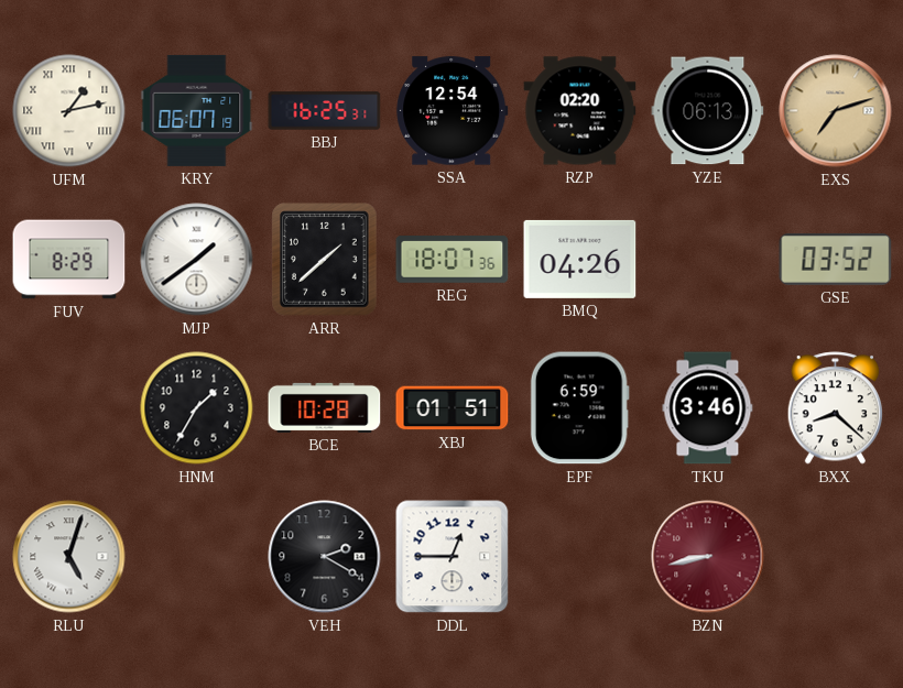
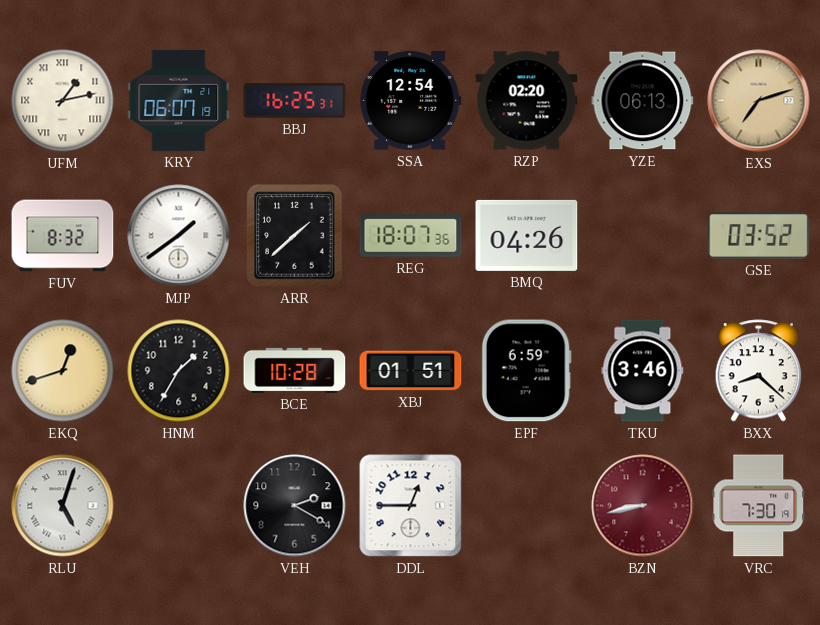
FUV: 8:29 -> 8:32 (63, 236)
EKQ: none -> 12:42 (63, 371)
VRC: none -> 7:30 (759, 506)
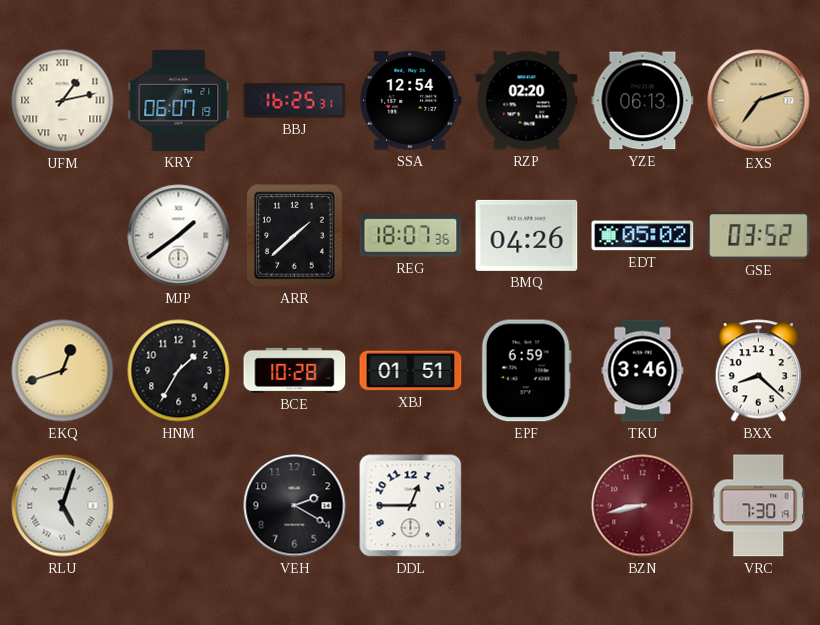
FUV: 8:32 -> none (63, 236)
EDT: none -> 05:02 (643, 236)
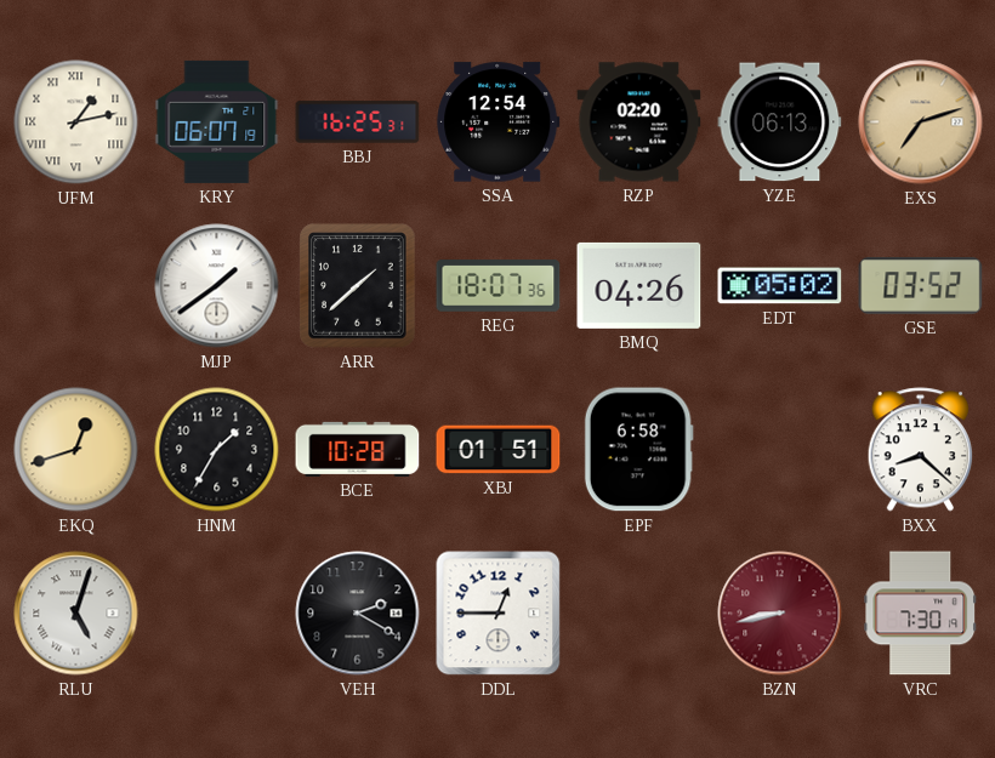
EPF: 6:59 -> 6:58 (638, 450)
TKU: 3:46 -> none (643, 371)
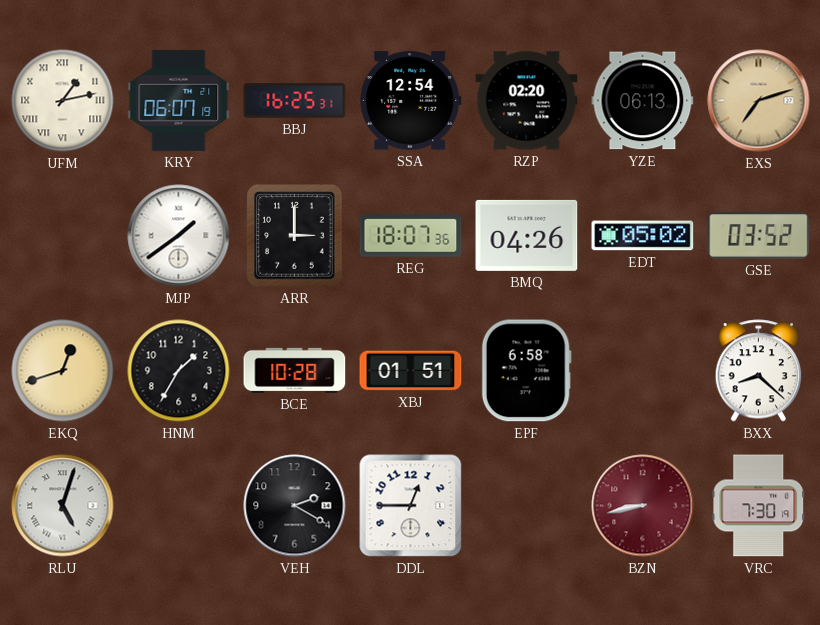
ARR: 1:38 -> 3:00 (295, 236)
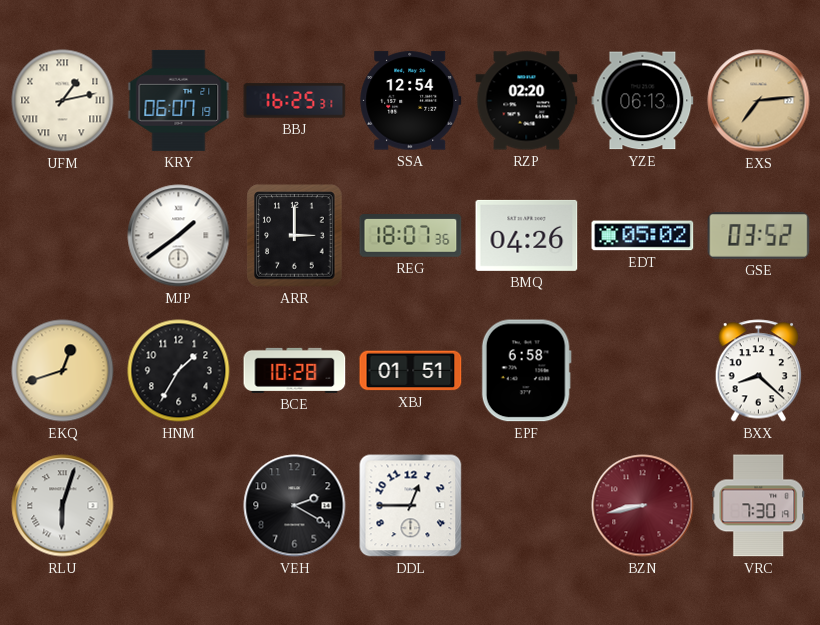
EXS: 7:12 -> 7:14 (759, 101)
RLU: 5:03 -> 6:03 (63, 506)
